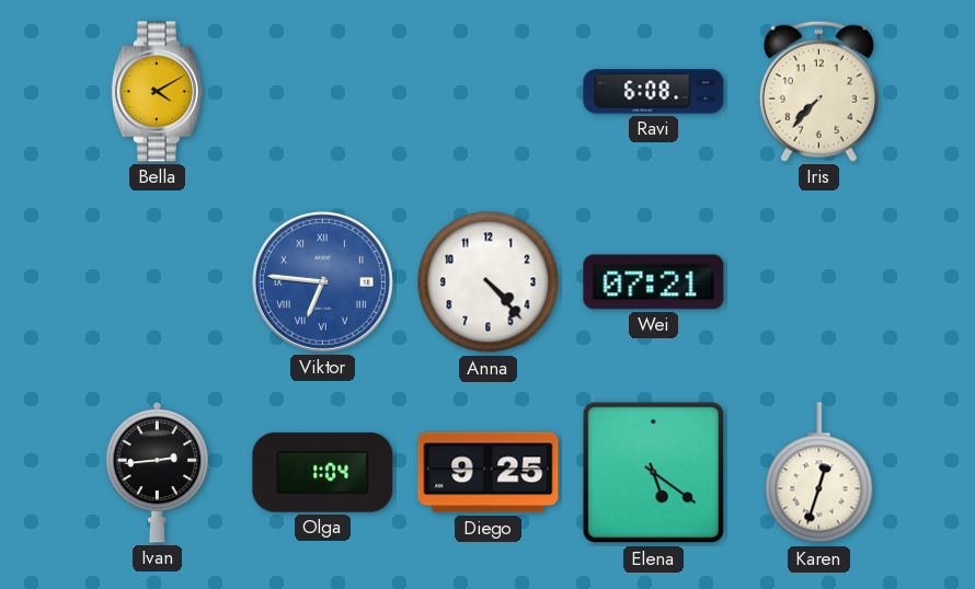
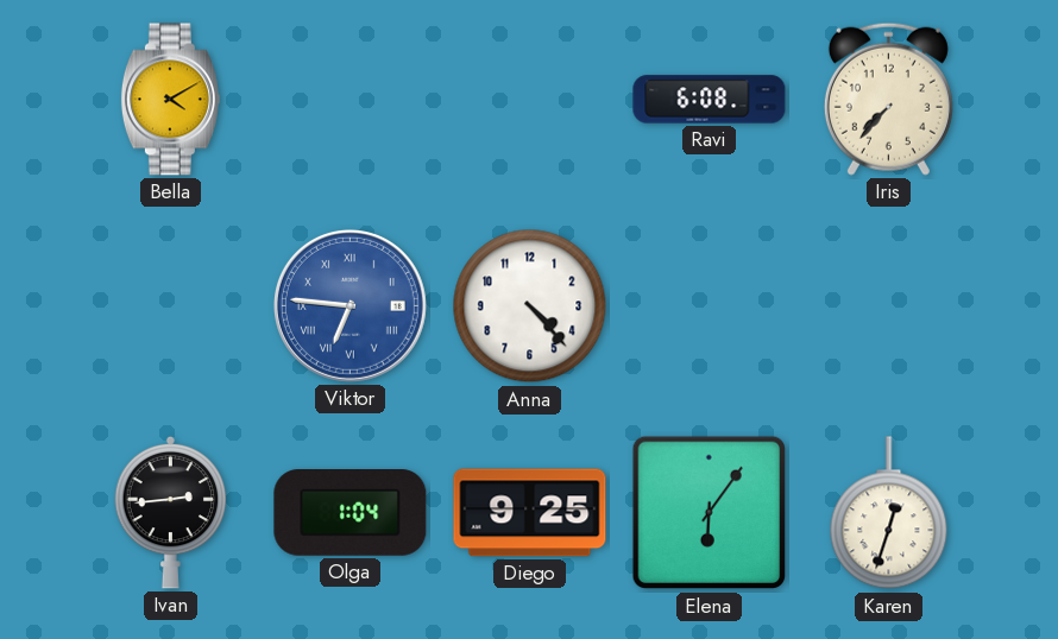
Wei: 07:21 -> none (654, 282)
Elena: 5:21 -> 6:06 (710, 513)
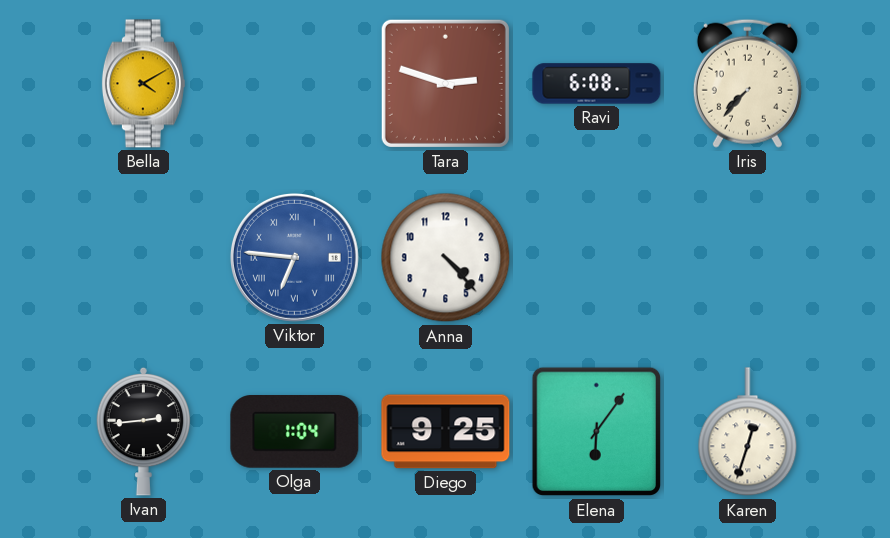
Tara: none -> 2:48 (445, 83)
